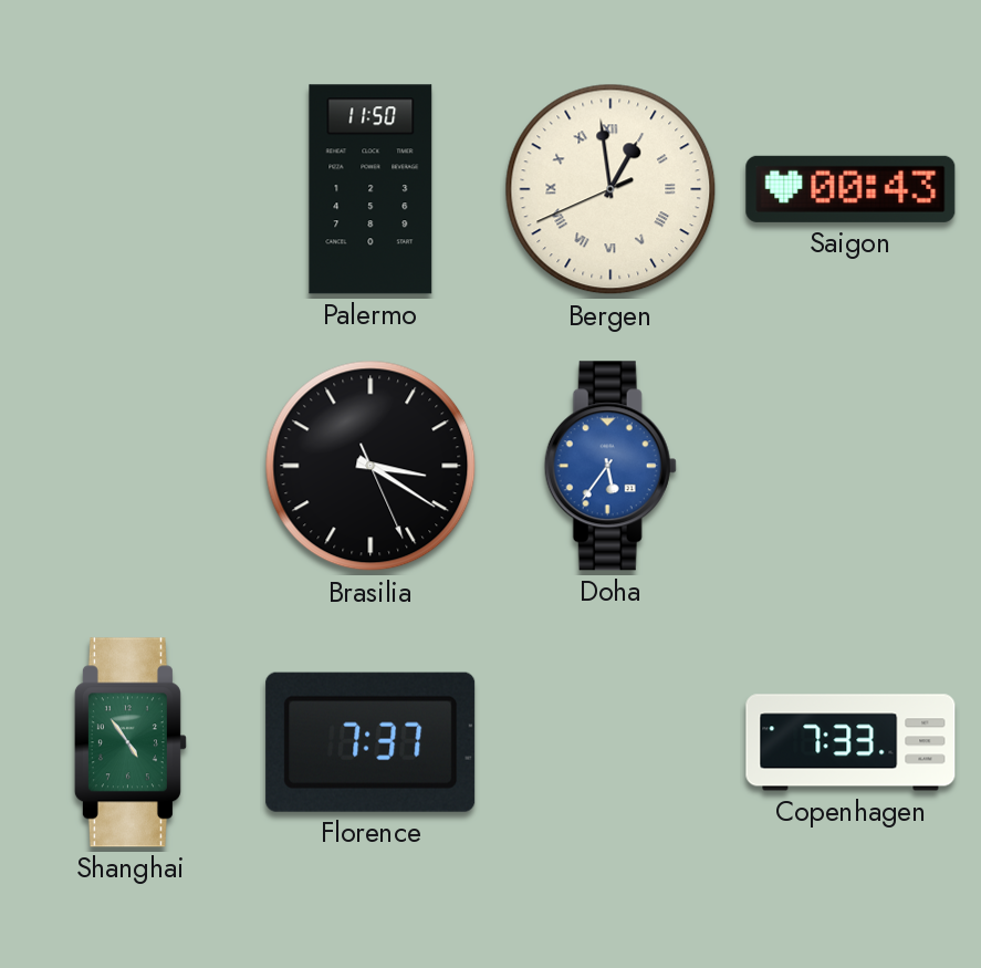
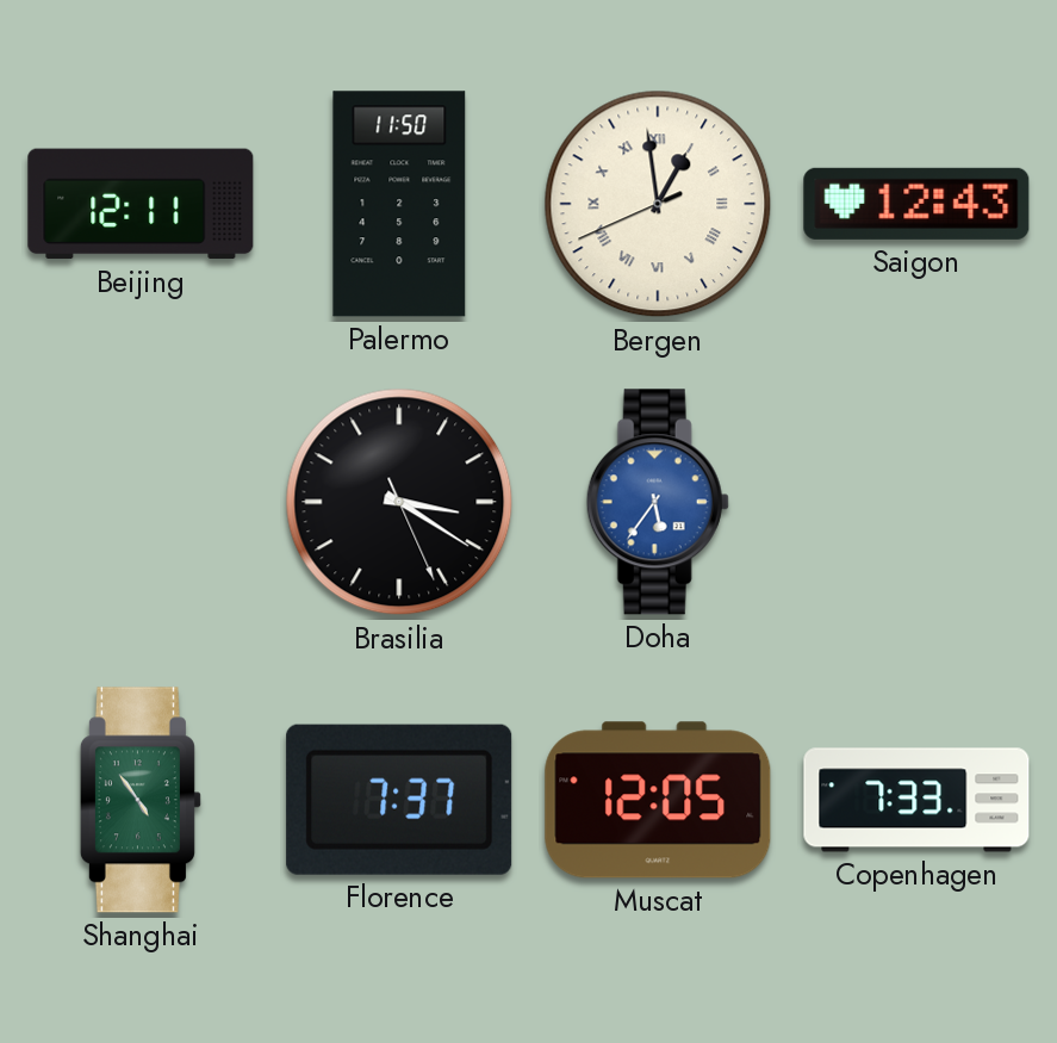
Beijing: none -> 12:11 (141, 204)
Saigon: 00:43 -> 12:43 (916, 204)
Muscat: none -> 12:05 (658, 800)
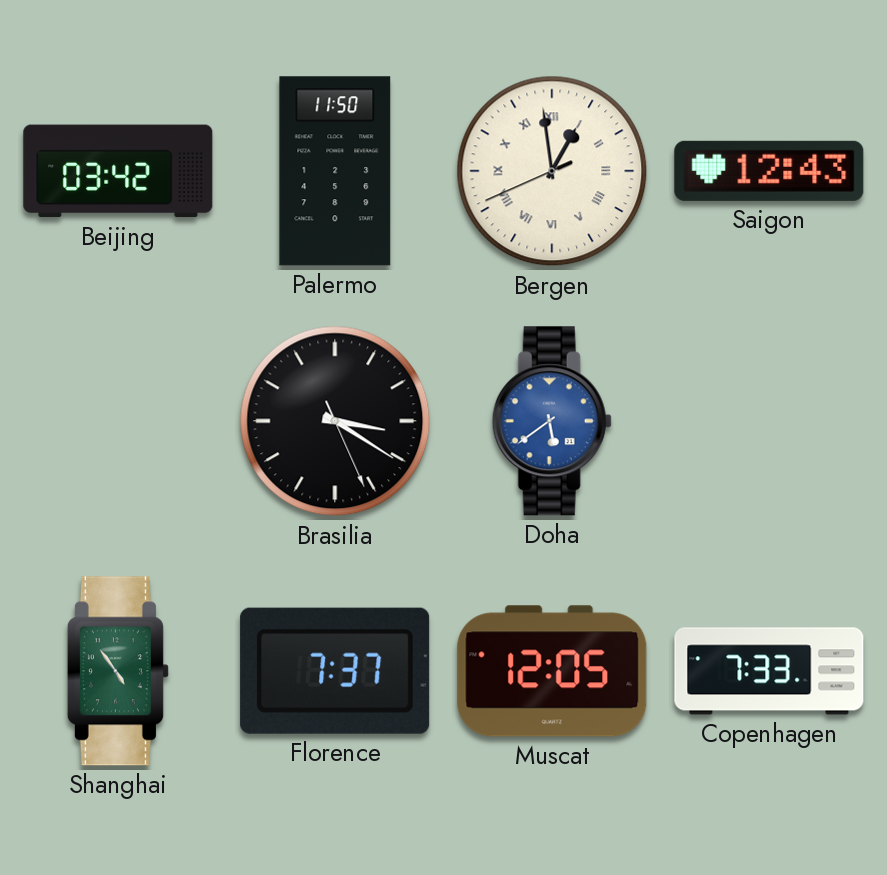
Beijing: 12:11 -> 03:42 (118, 171)
Doha: 5:36 -> 5:39 (552, 421)
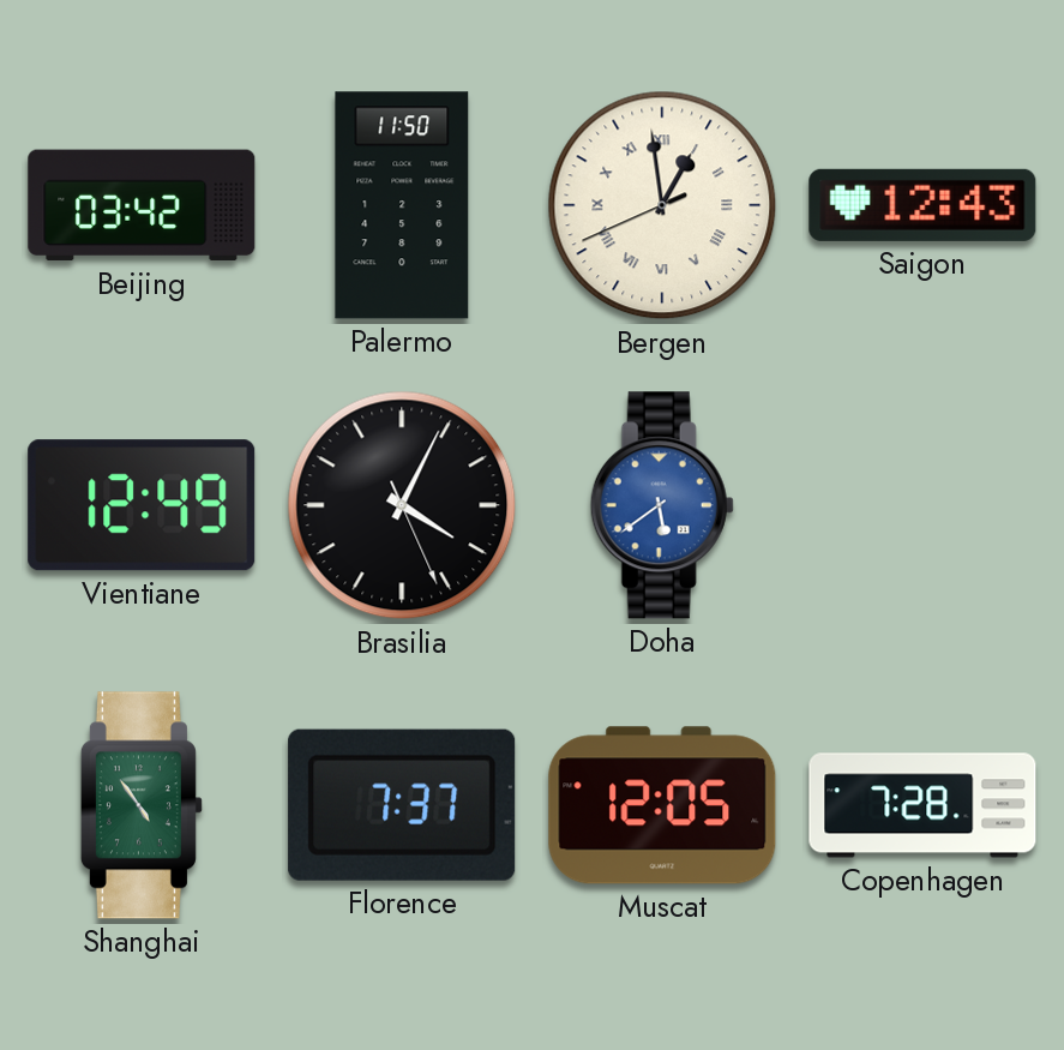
Vientiane: none -> 12:49 (142, 505)
Brasilia: 3:20 -> 4:04 (402, 505)
Copenhagen: 7:33 -> 7:28 (922, 805)
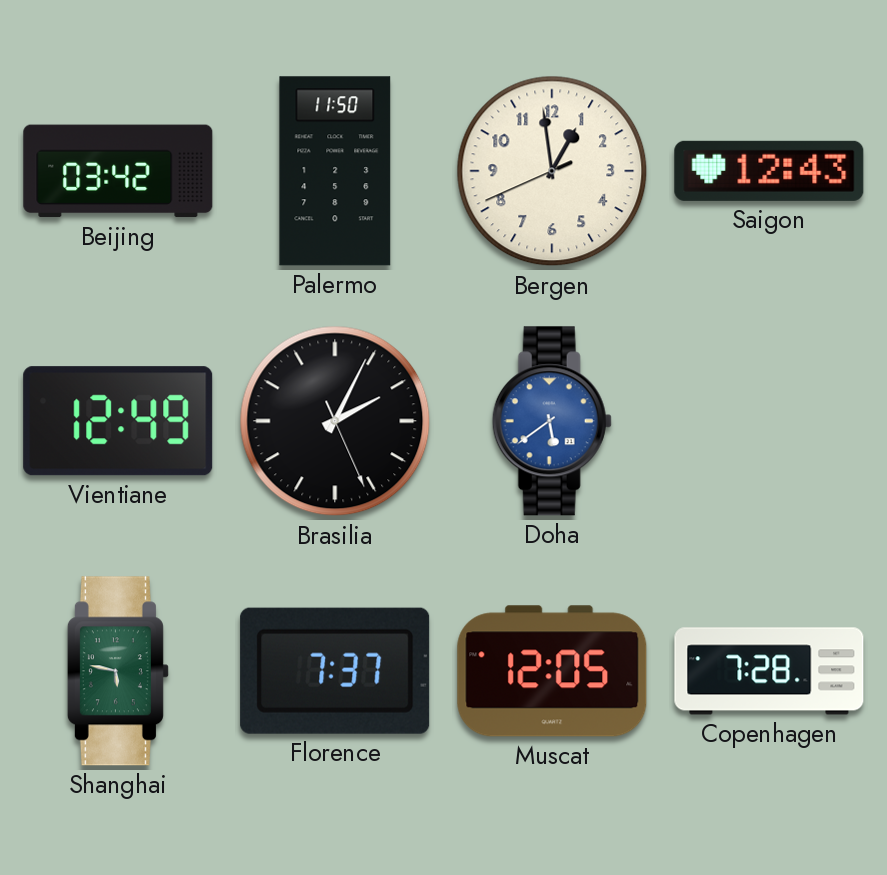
Bergen numerals: Roman -> Arabic (552, 171)
Brasilia: 4:04 -> 2:04 (335, 421)
Shanghai: 4:54 -> 5:47 (118, 671)
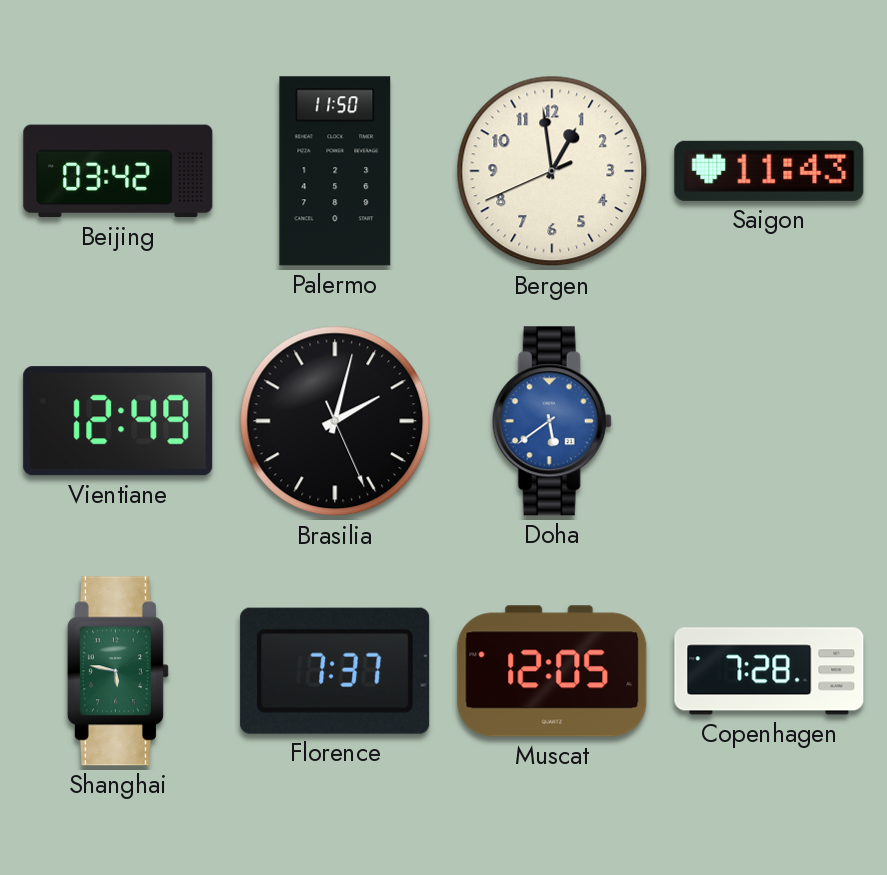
Saigon: 12:43 -> 11:43 (769, 171)
Brasilia: 2:04 -> 2:02 (335, 421)
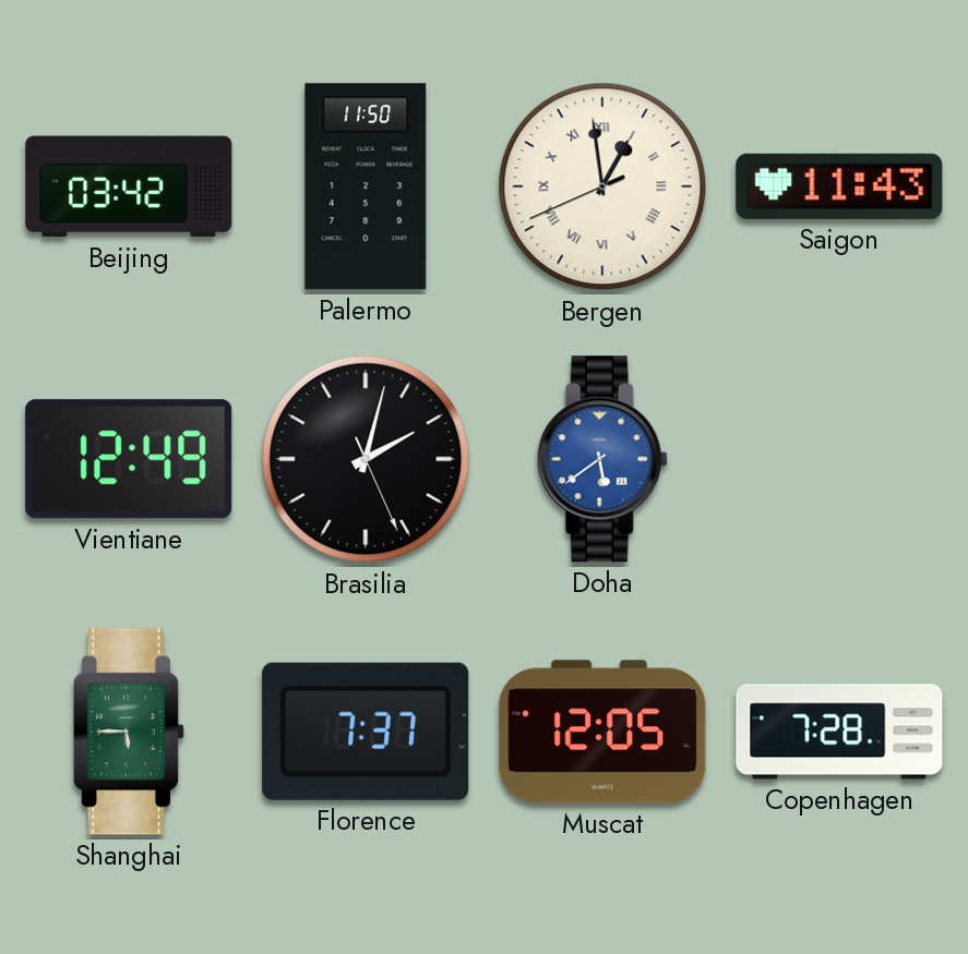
Bergen numerals: Arabic -> Roman (602, 186)
Shanghai: 5:47 -> 5:45 (129, 732)
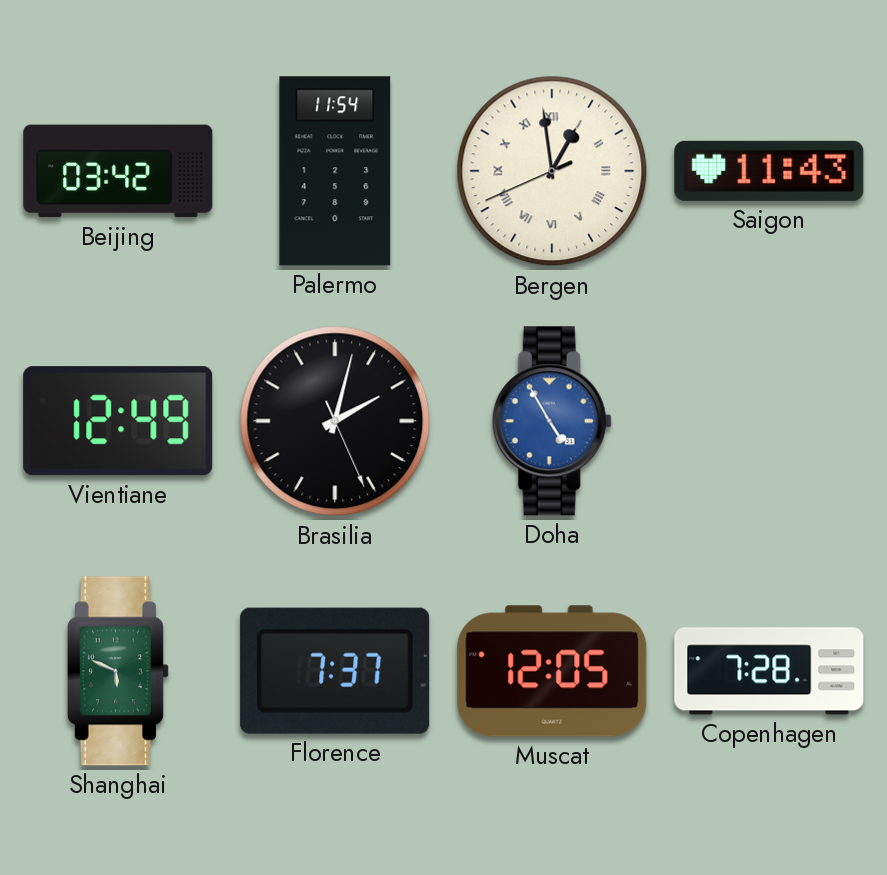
Palermo: 11:50 -> 11:54 (335, 171)
Doha: 5:39 -> 4:55 (552, 421)
Shanghai: 5:45 -> 5:49 (118, 671)
